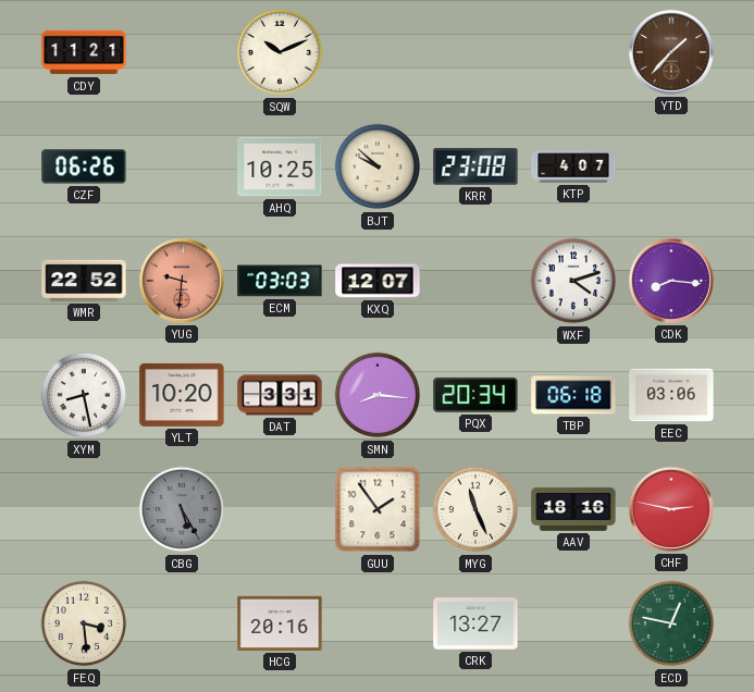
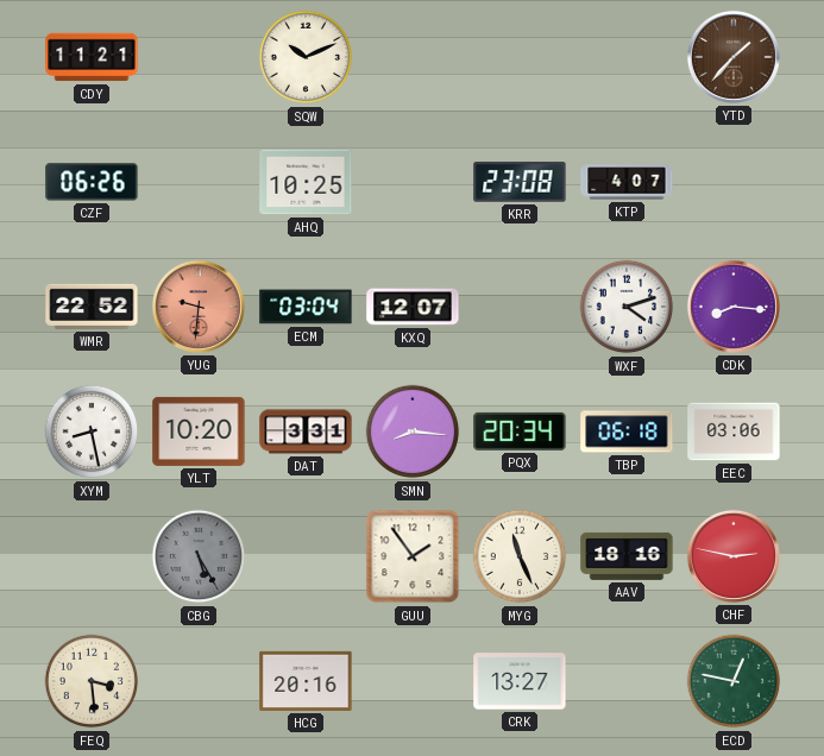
BJT: 9:52 -> none (378, 166)
ECM: 03:03 -> 03:04 (306, 307)
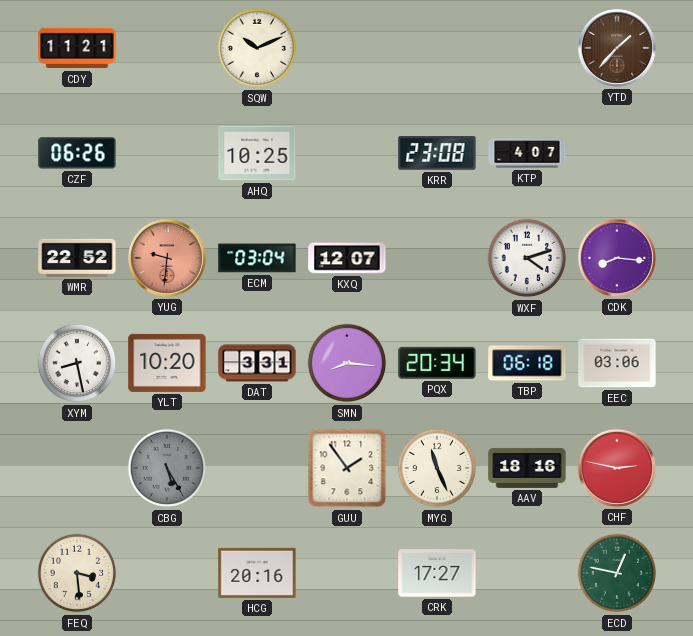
CRK: 13:27 -> 17:27 (437, 573)
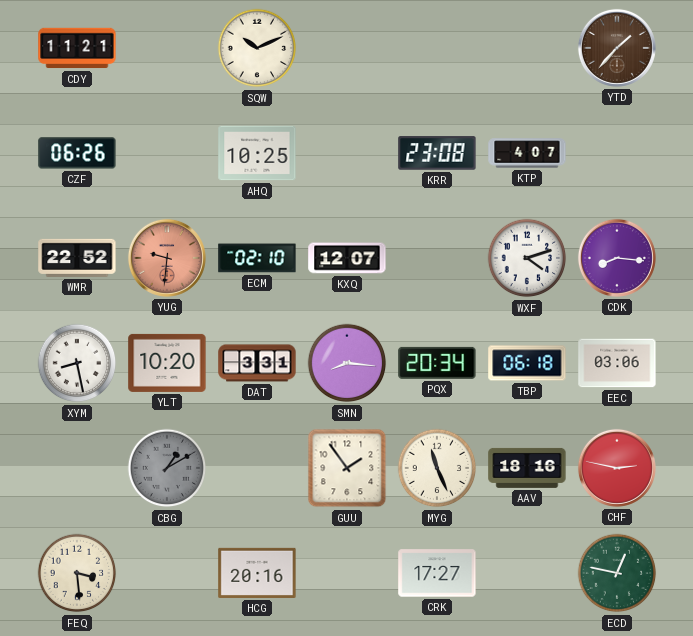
ECM: 03:04 -> 02:10 (257, 258)
CBG: 5:25 -> 1:10 (167, 468)
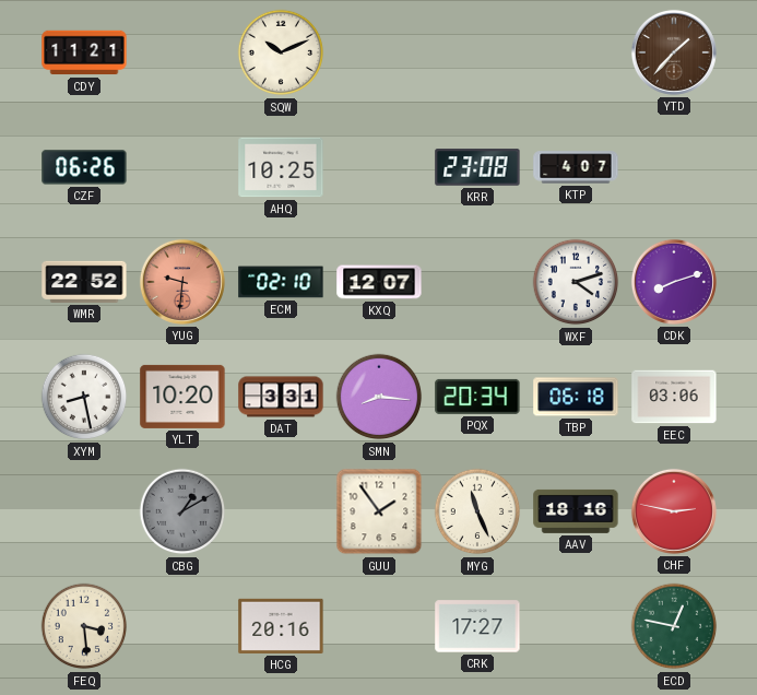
CDK: 8:16 -> 8:12 (674, 282)
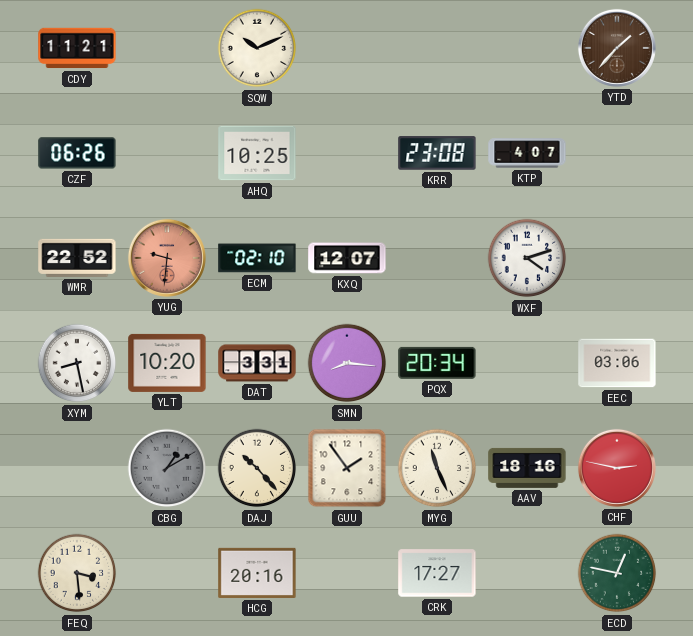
CDK: 8:12 -> none (674, 282)
TBP: 06:18 -> none (576, 397)
DAJ: none -> 10:23 (257, 468)
